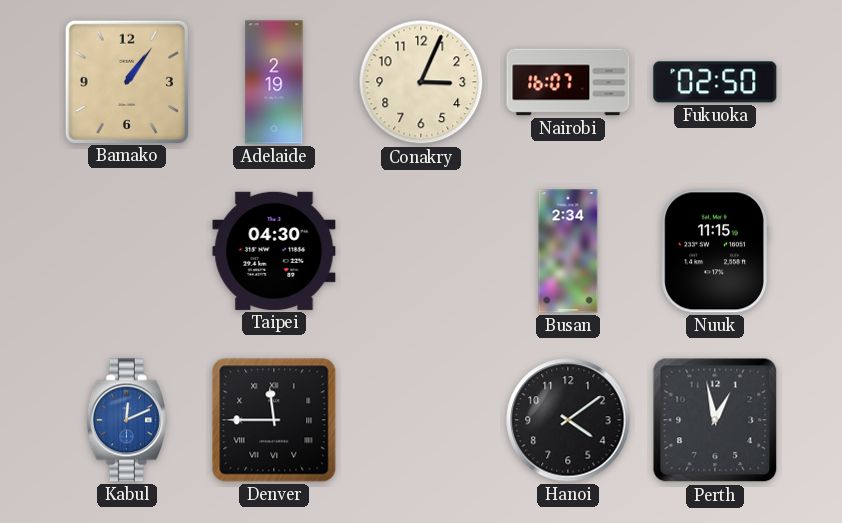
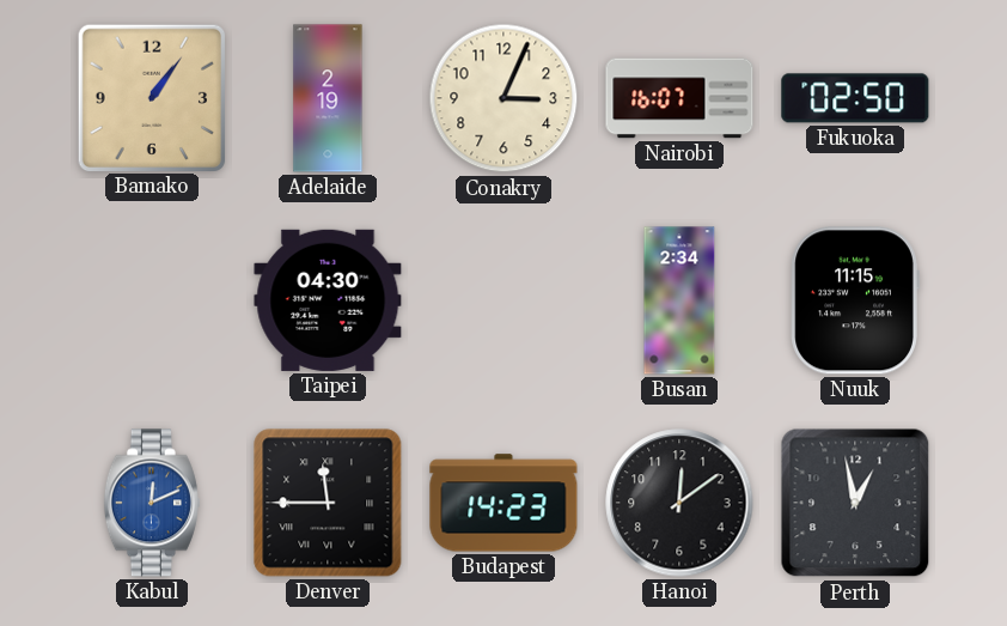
Budapest: none -> 14:23 (504, 503)
Hanoi: 4:09 -> 12:09 (679, 503)
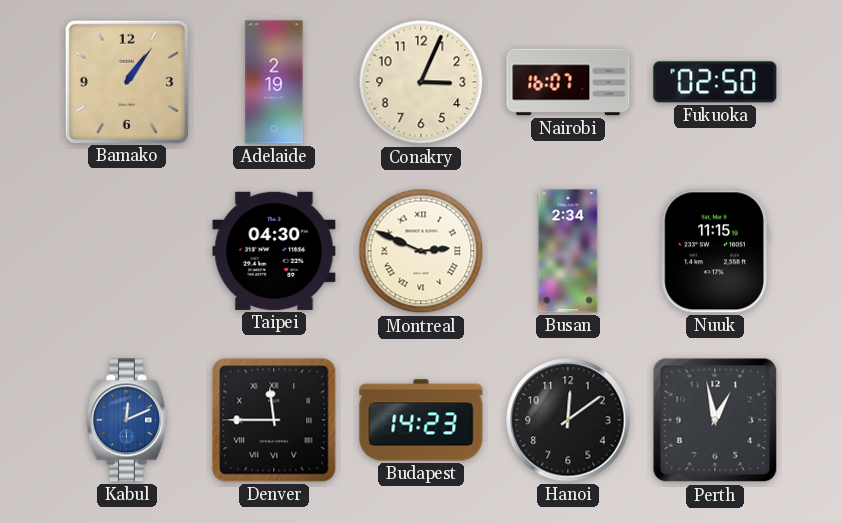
Montreal: none -> 2:49 (421, 251)
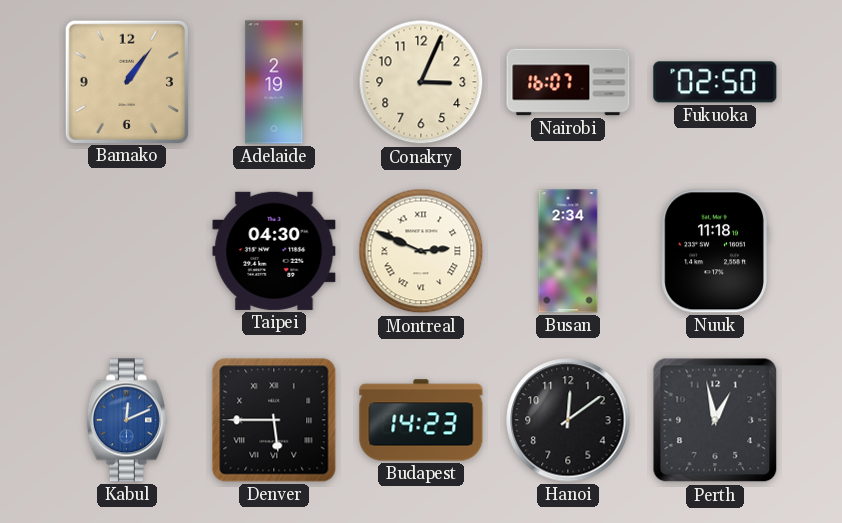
Nuuk: 11:15 -> 11:18 (715, 251)
Denver: 11:45 -> 5:45 (274, 420)
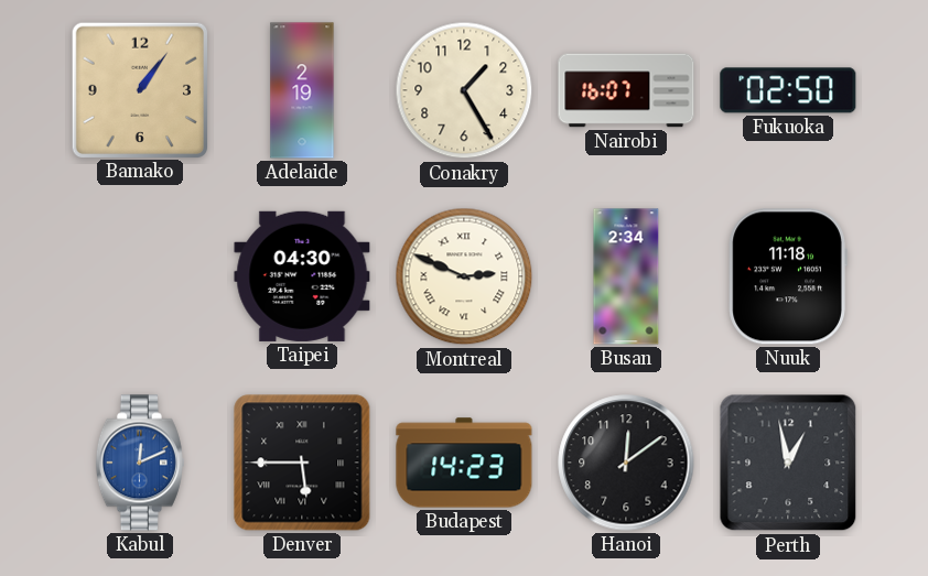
Conakry: 3:04 -> 1:25 (464, 90)
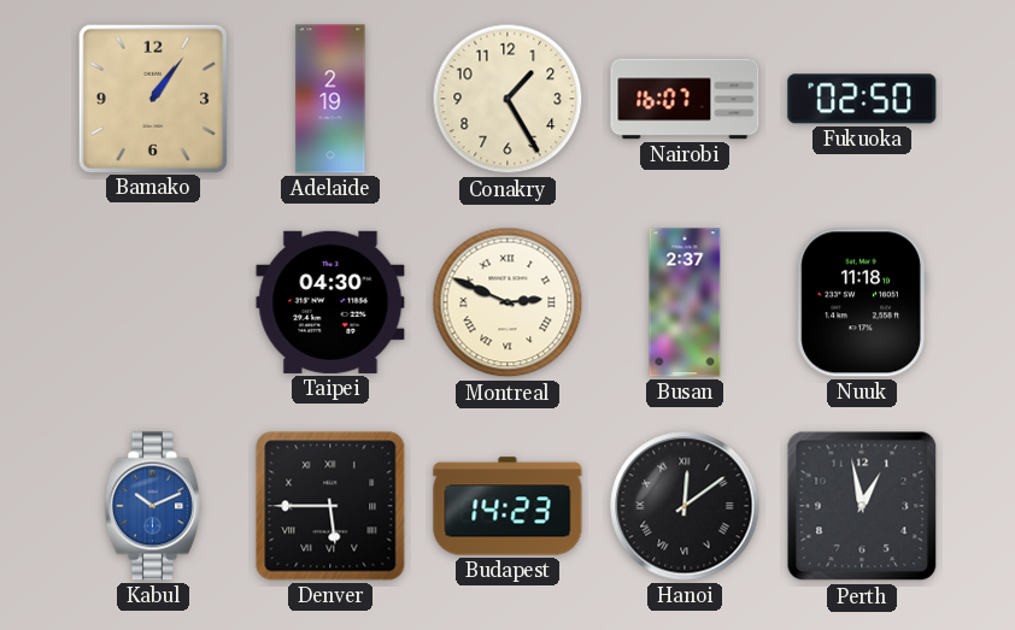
Busan: 2:34 -> 2:37 (685, 302)
Kabul: 12:11 -> 10:11 (153, 506)
Hanoi numerals: Arabic -> Roman (685, 506)
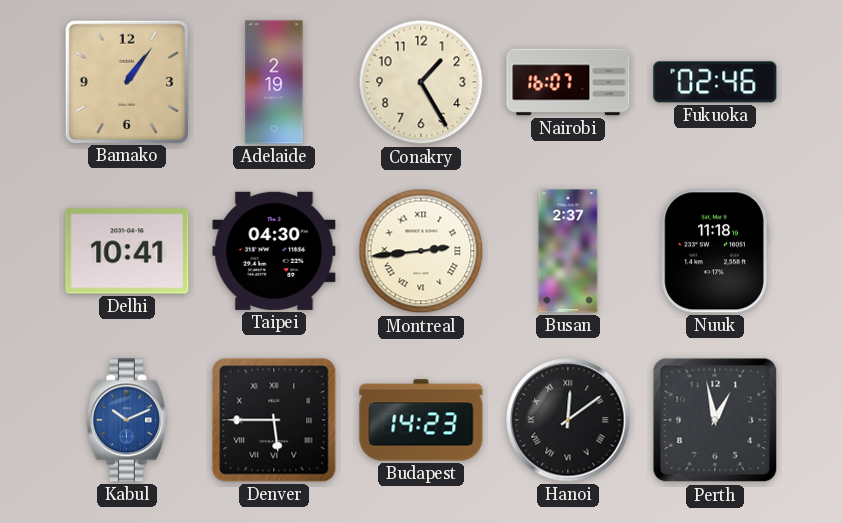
Fukuoka: 02:50 -> 02:46 (715, 82)
Delhi: none -> 10:41 (127, 251)
Montreal: 2:49 -> 2:44 (421, 251)
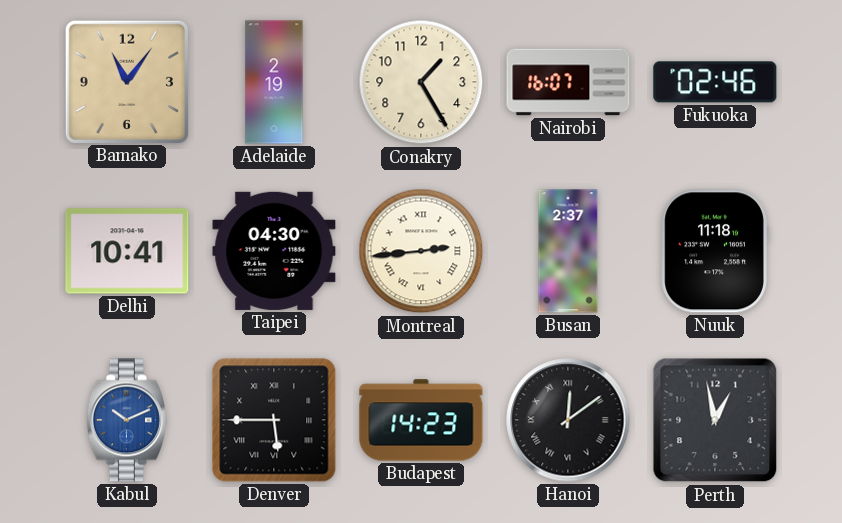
Bamako: 1:06 -> 11:06 (126, 81)
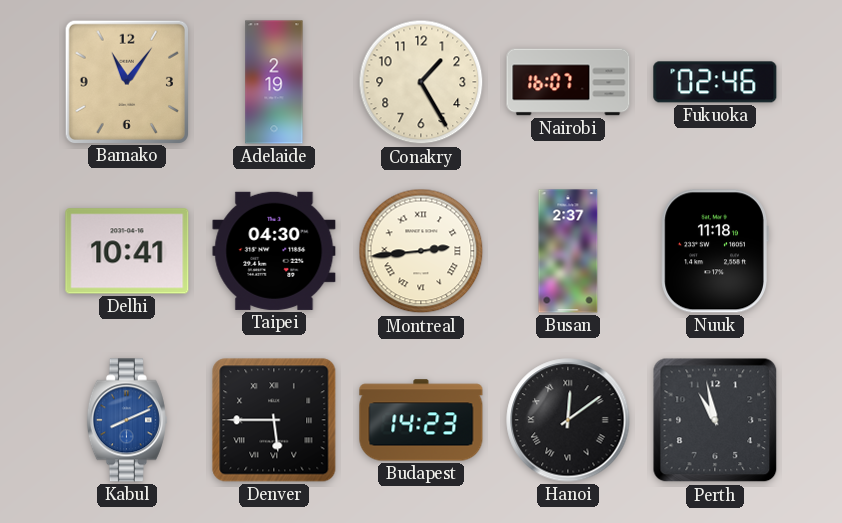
Kabul: 10:11 -> 8:11 (127, 420)
Perth: 12:58 -> 10:58 (715, 420)
